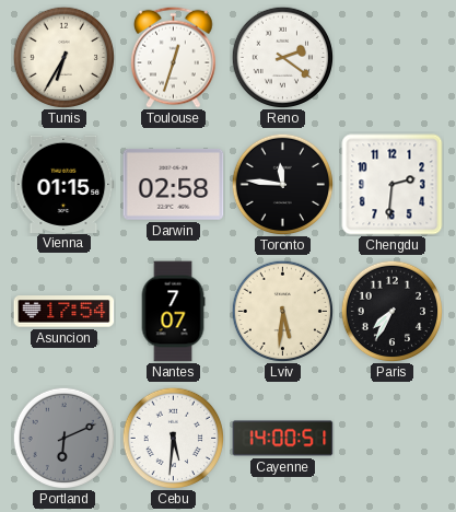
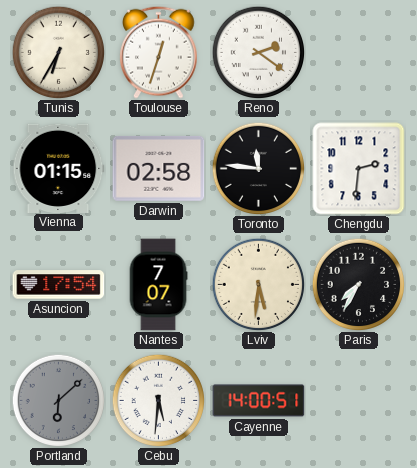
Portland: 6:11 -> 6:08 (58, 400)
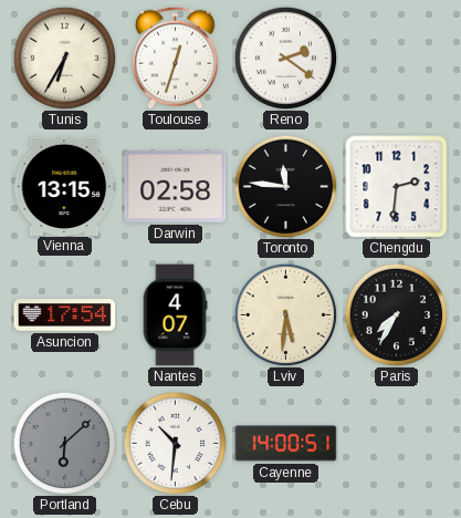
Vienna: 01:15 -> 13:15 (65, 186)
Nantes: 7:07 -> 4:07 (175, 315)
Cebu: 5:31 -> 10:31 (175, 443)
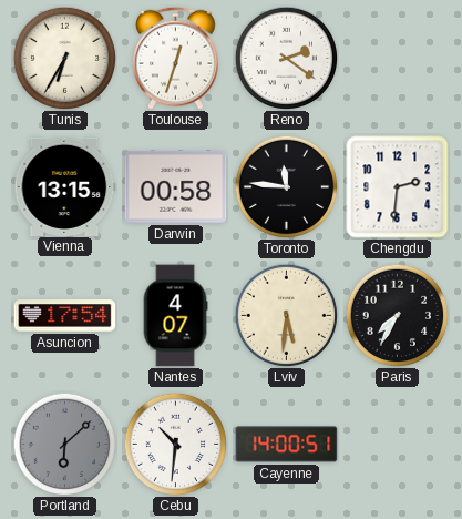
Darwin: 02:58 -> 00:58 (176, 186)
